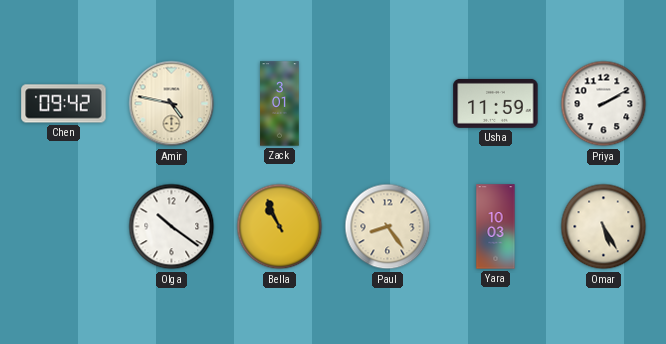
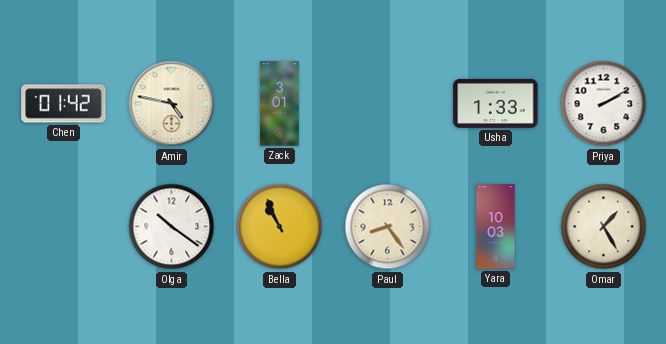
Chen: 09:42 -> 01:42 (64, 104)
Usha: 11:59 -> 1:33 (496, 103)
Omar: 5:25 -> 1:25 (604, 227)
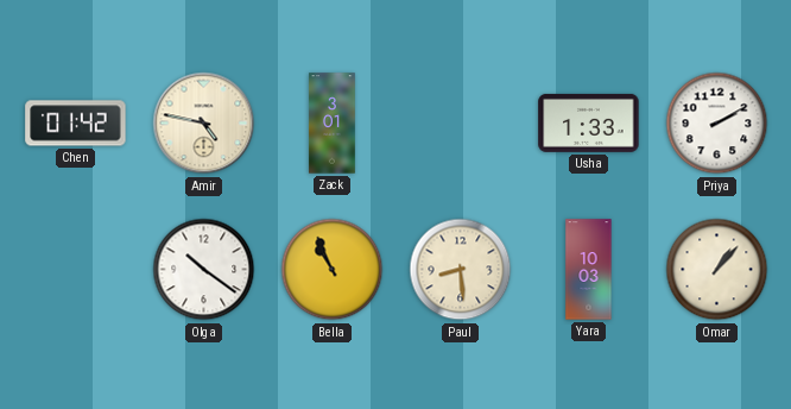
Paul: 8:24 -> 8:29 (461, 270)
Omar: 1:25 -> 1:07 (717, 270)
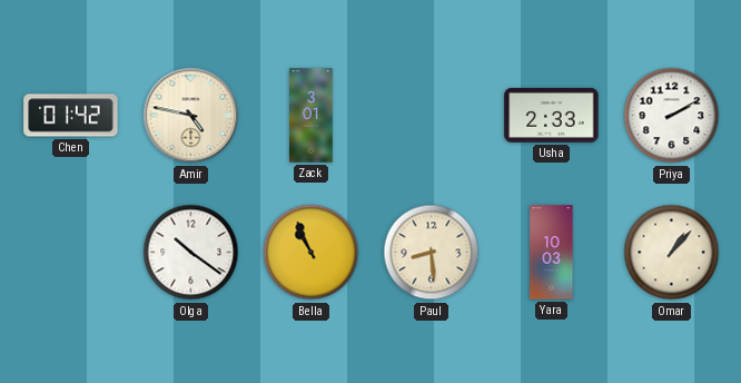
Usha: 1:33 -> 2:33 (552, 115)
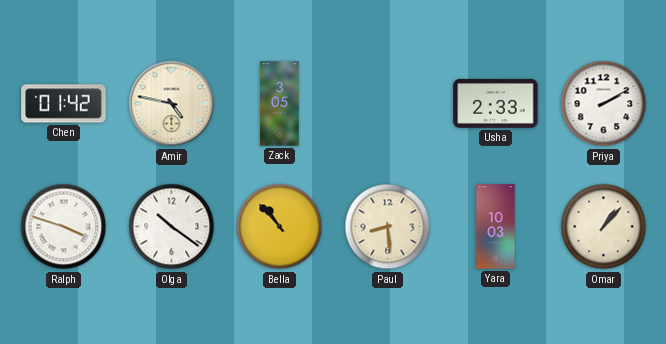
Zack: 3:01 -> 3:05 (280, 104)
Ralph: none -> 3:48 (64, 227)
Bella: 10:56 -> 10:53 (280, 227)
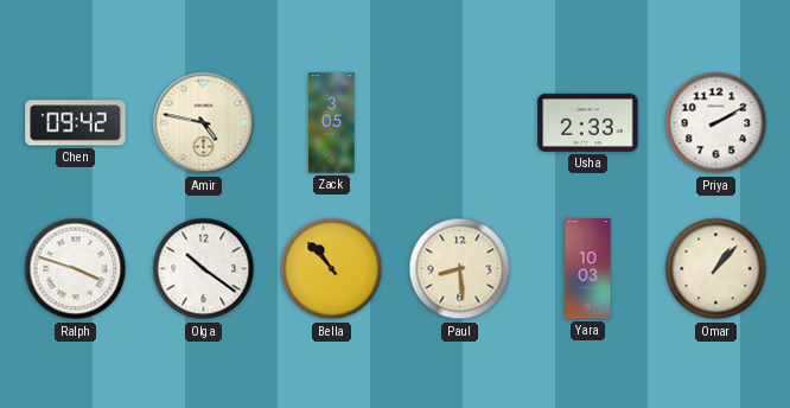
Chen: 01:42 -> 09:42 (76, 123)
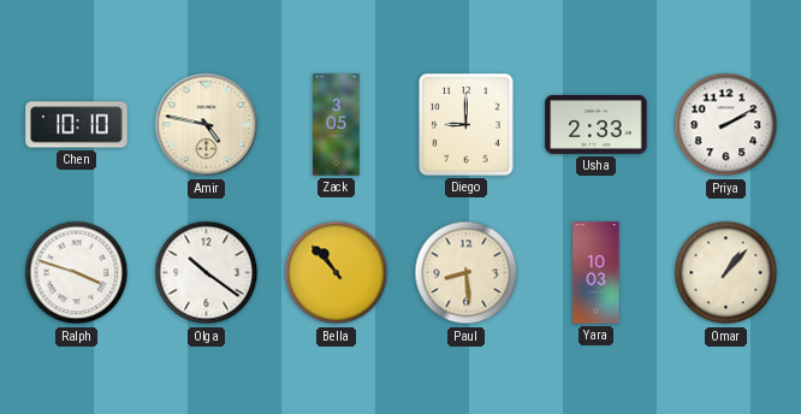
Chen: 09:42 -> 10:10 (77, 125)
Diego: none -> 9:00 (467, 125)
